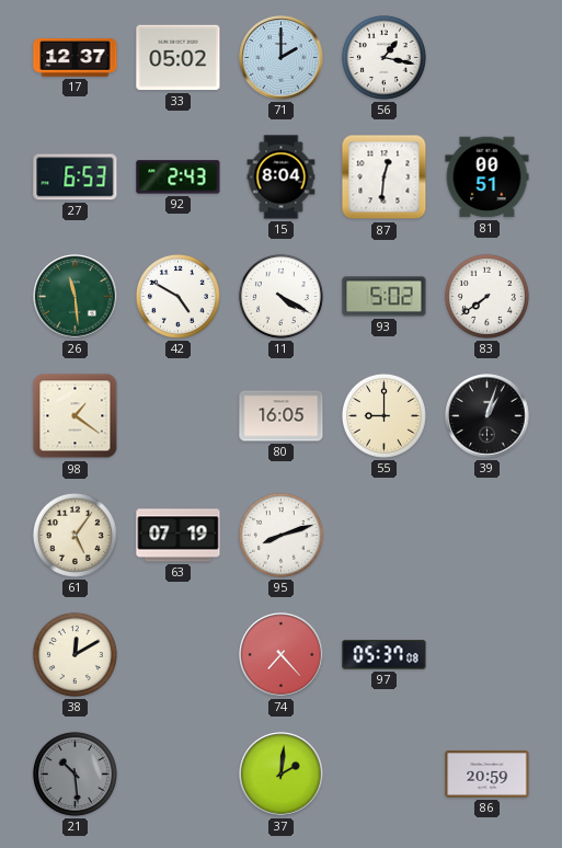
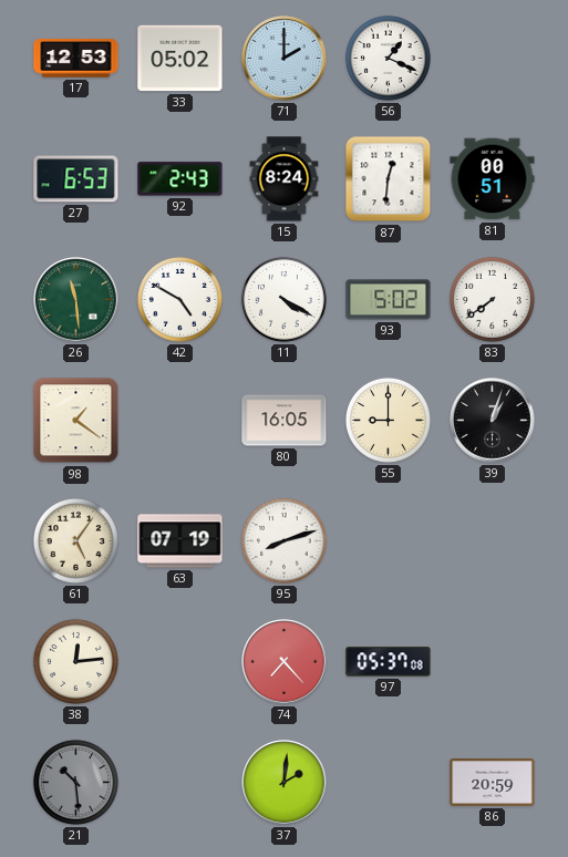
17: 12:37 -> 12:53 (76, 59)
56: 1:17 -> 1:19 (388, 58)
15: 8:04 -> 8:24 (285, 179)
38: 12:10 -> 12:14 (75, 661)
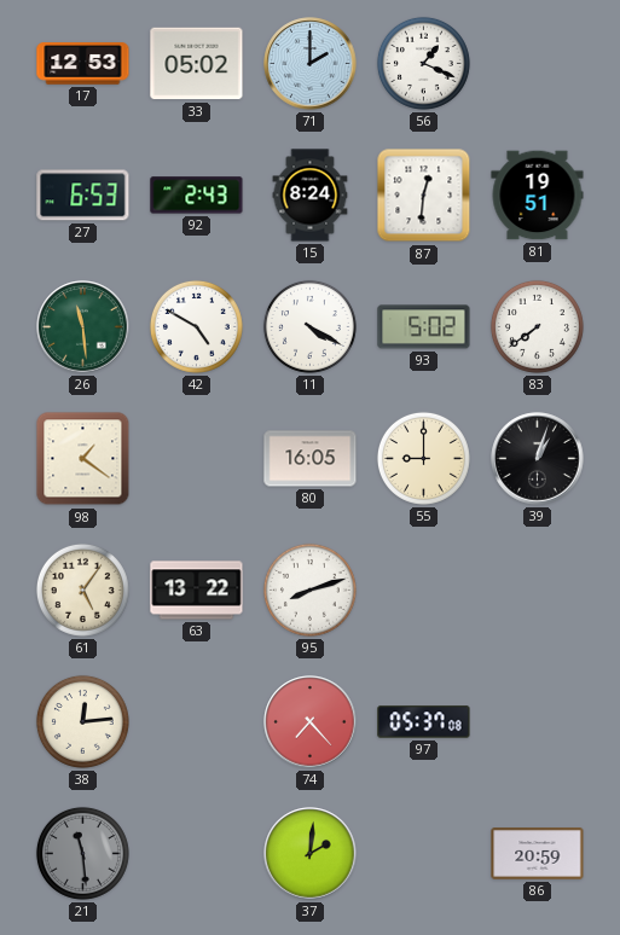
81: 00:51 -> 19:51 (538, 196)
63: 07:19 -> 13:22 (197, 591)
21: 10:29 -> 11:29 (82, 853)
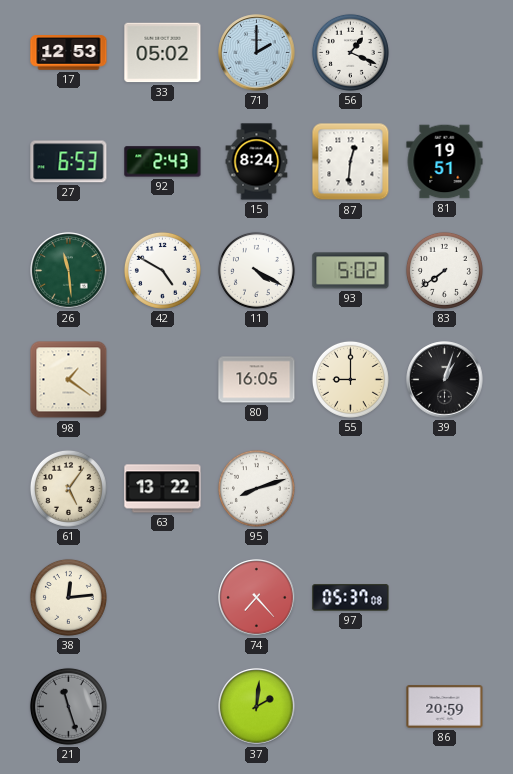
21: 11:29 -> 11:27 (68, 706)
